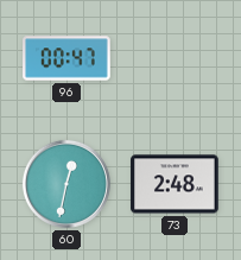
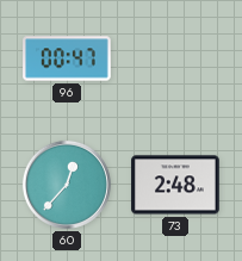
60: 12:32 -> 12:37 (67, 185)
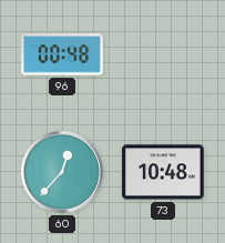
96: 00:47 -> 00:48 (62, 54)
73: 2:48 -> 10:48 (163, 172)
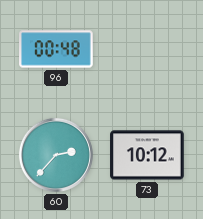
60: 12:37 -> 2:37 (56, 155)
73: 10:48 -> 10:12 (147, 155)
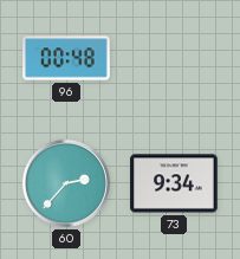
73: 10:12 -> 9:34 (174, 183)
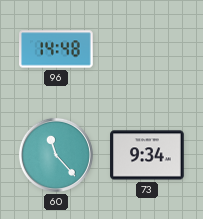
96: 00:48 -> 14:48 (56, 49)
60: 2:37 -> 11:23 (56, 155)
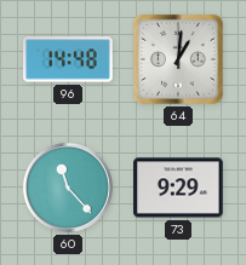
64: none -> 1:01 (178, 59)
73: 9:34 -> 9:29 (178, 188)
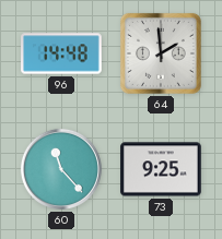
64: 1:01 -> 1:59 (161, 53)
73: 9:29 -> 9:25 (161, 169)
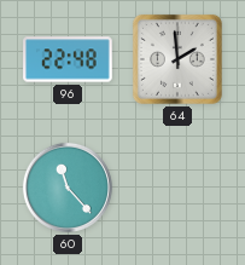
96: 14:48 -> 22:48 (68, 59)
73: 9:25 -> none (161, 169)
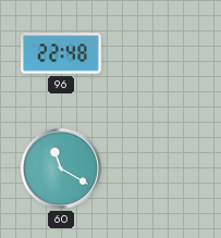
64: 1:59 -> none (177, 59)
60: 11:23 -> 11:20 (61, 168)
